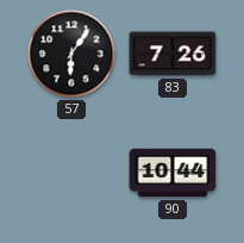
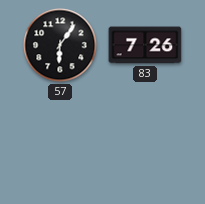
90: 10:44 -> none (173, 173)
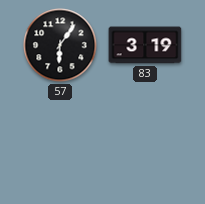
83: 7:26 -> 3:19 (145, 45)
